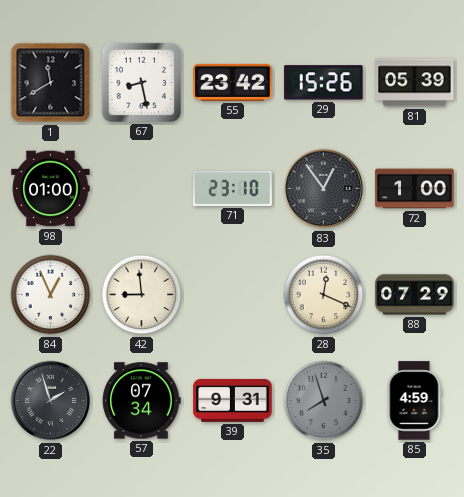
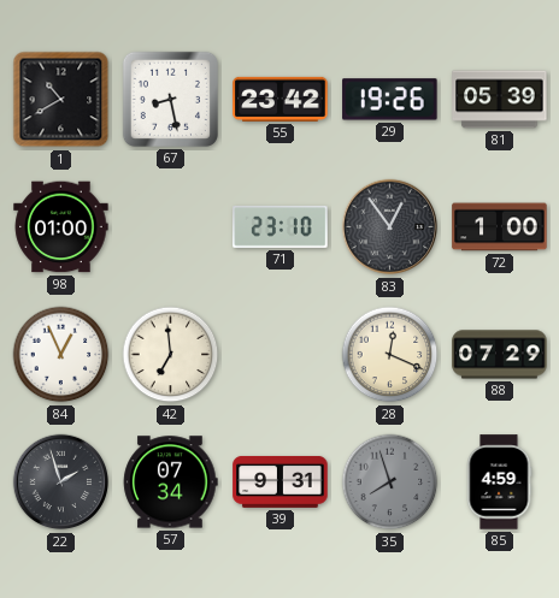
1: 11:40 -> 10:40 (61, 100)
29: 15:26 -> 19:26 (390, 100)
42: 8:59 -> 6:59 (171, 355)
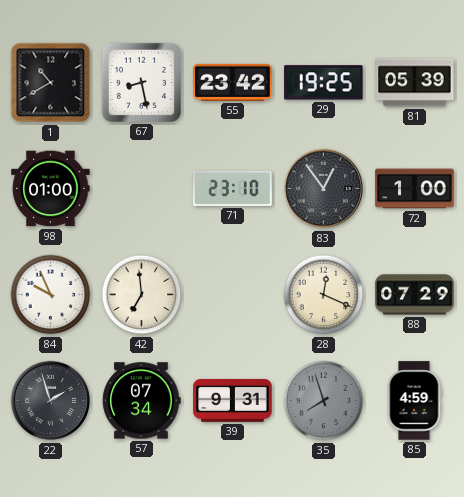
29: 19:26 -> 19:25 (324, 83)
84: 12:56 -> 9:56 (51, 295)
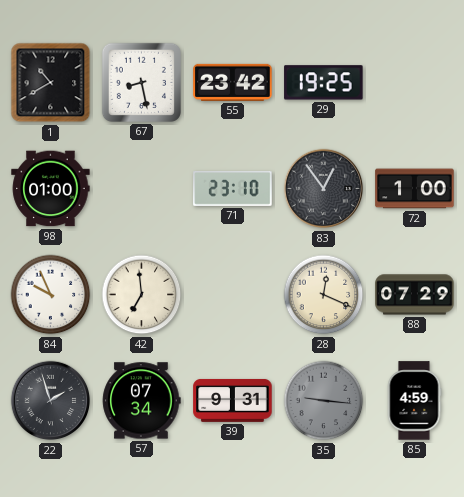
81: 05:39 -> none (415, 83)
35: 7:57 -> 9:16 (324, 401)
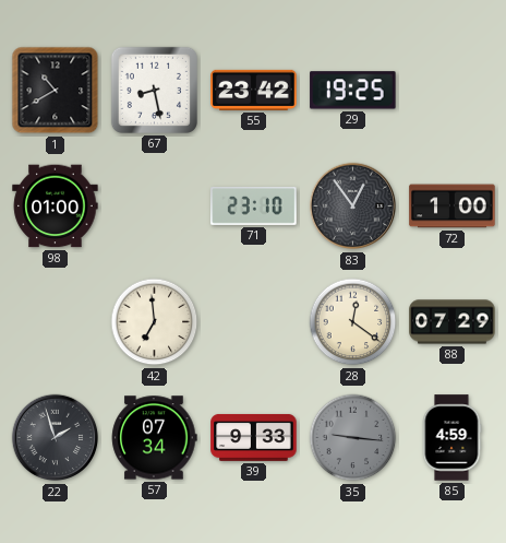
84: 9:56 -> none (51, 295)
28: 12:19 -> 12:21 (353, 322)
39: 9:31 -> 9:33 (254, 437)
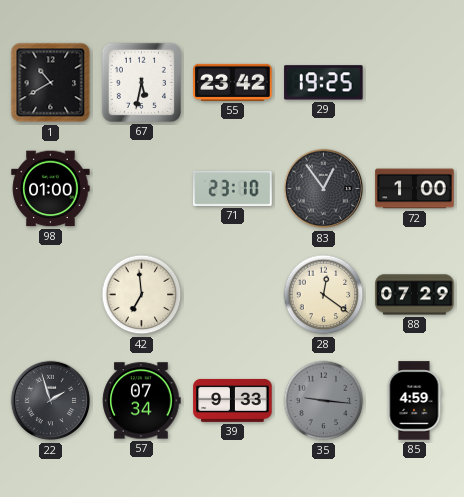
67: 8:28 -> 5:32 (141, 82)
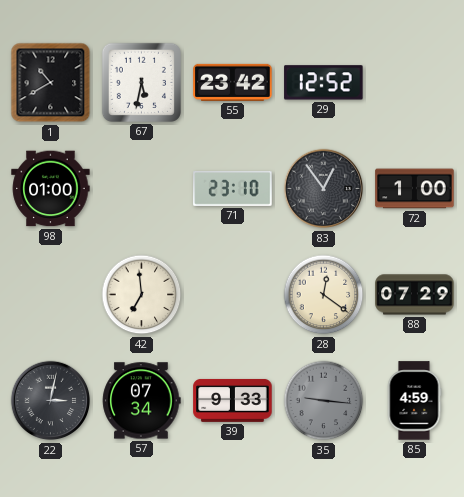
29: 19:25 -> 12:52 (324, 83)
22: 1:57 -> 3:02 (51, 401)
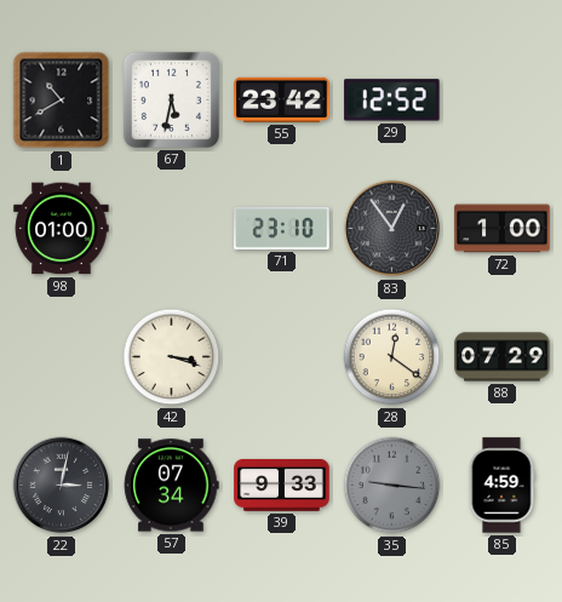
42: 6:59 -> 3:18 (172, 357)
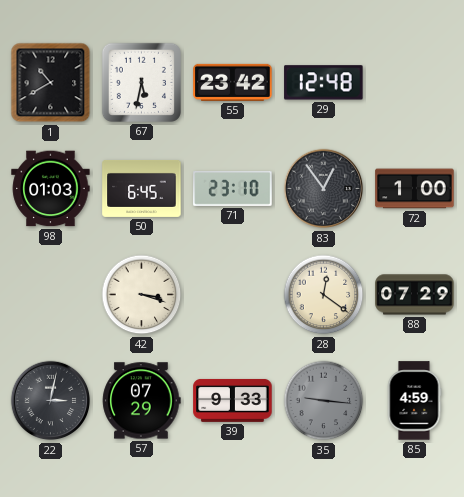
29: 12:52 -> 12:48 (324, 83)
98: 01:00 -> 01:03 (51, 189)
50: none -> 6:45 (142, 188)
57: 07:34 -> 07:29 (142, 401)
